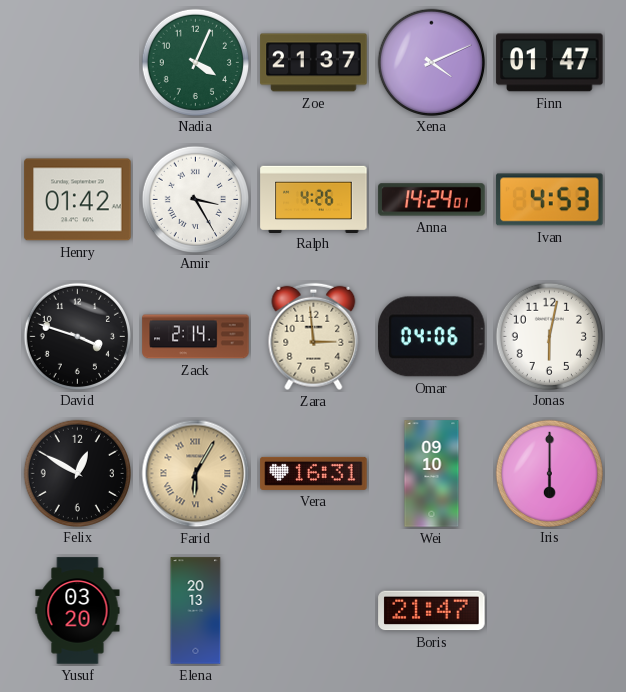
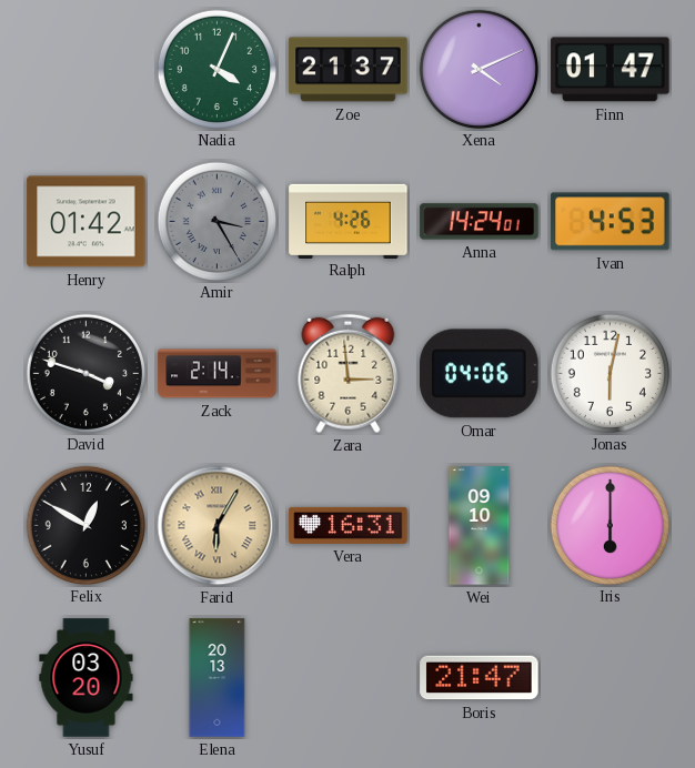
Amir dial: white -> grey (216, 221)
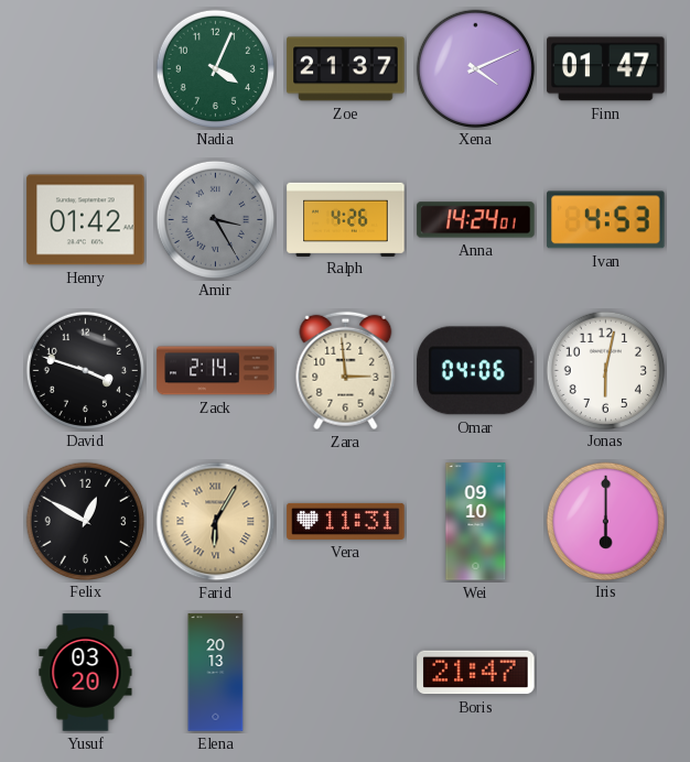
Vera: 16:31 -> 11:31 (346, 521)
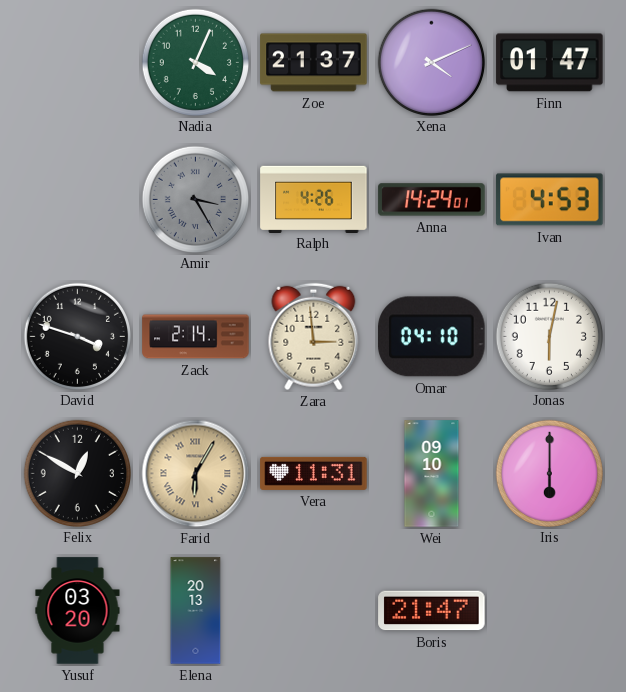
Henry: 01:42 -> none (86, 220)
Omar: 04:06 -> 04:10 (432, 337)
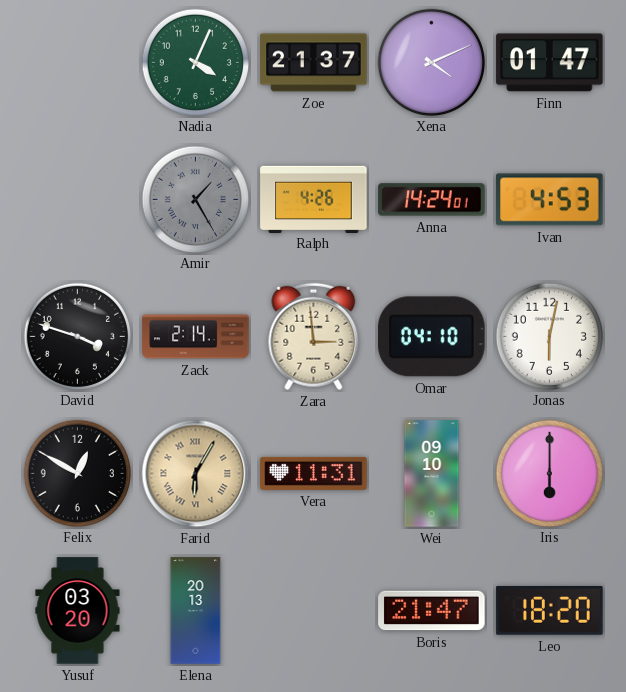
Amir: 3:25 -> 1:25 (195, 199)
Leo: none -> 18:20 (550, 610)
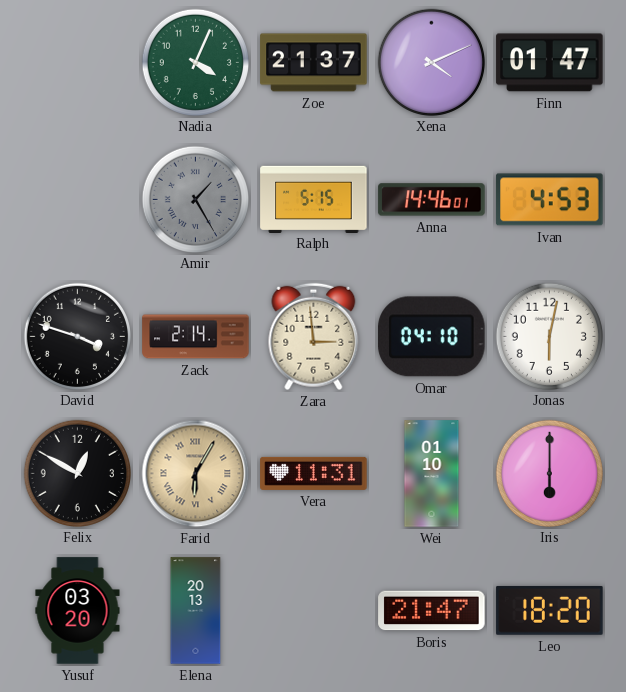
Ralph: 4:26 -> 5:15 (314, 199)
Anna: 14:24 -> 14:46 (432, 200)
Wei: 09:10 -> 01:10 (432, 474)
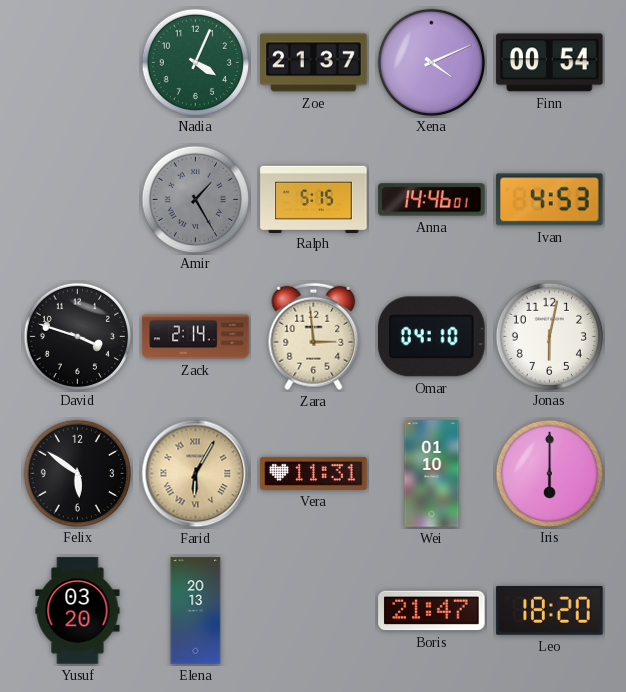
Finn: 01:47 -> 00:54 (550, 63)
Felix: 12:50 -> 5:51 (77, 473)
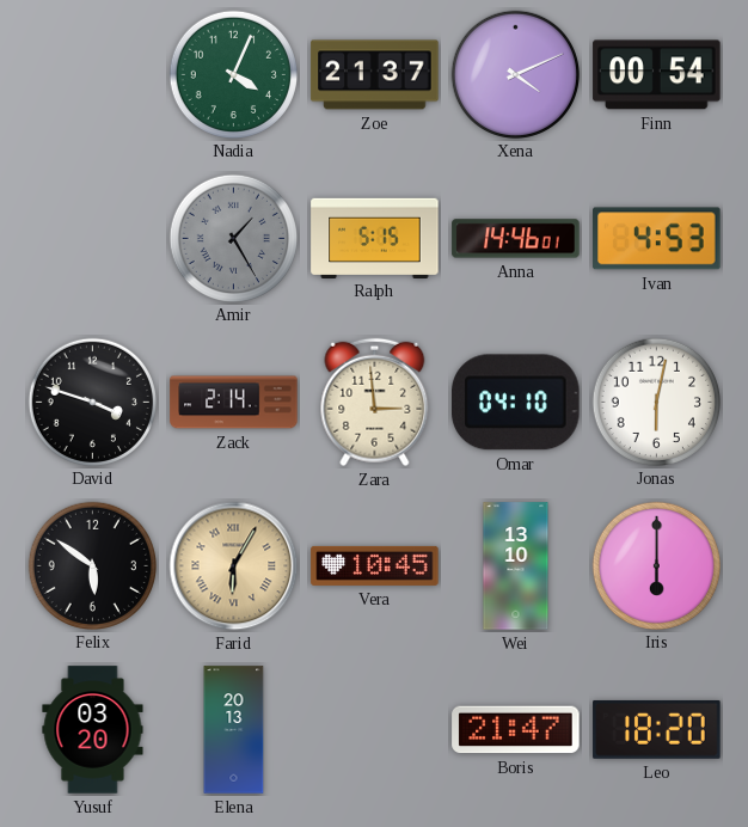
Vera: 11:31 -> 10:45 (375, 565)
Wei: 01:10 -> 13:10 (516, 566)
